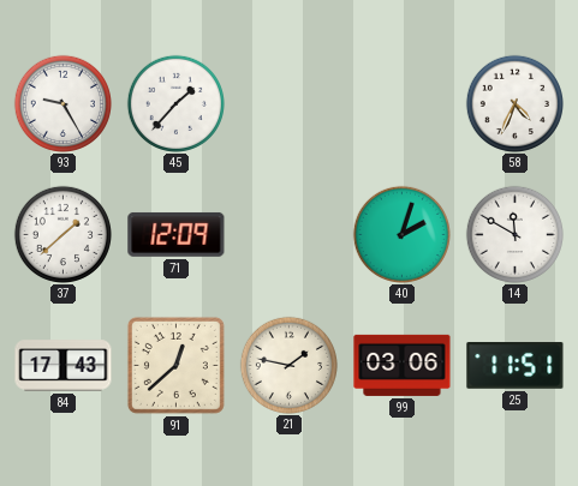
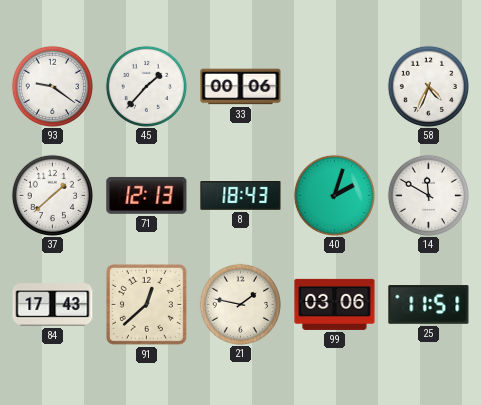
93: 9:25 -> 9:21 (52, 86)
33: none -> 00:06 (241, 87)
71: 12:09 -> 12:13 (147, 195)
8: none -> 18:43 (241, 196)
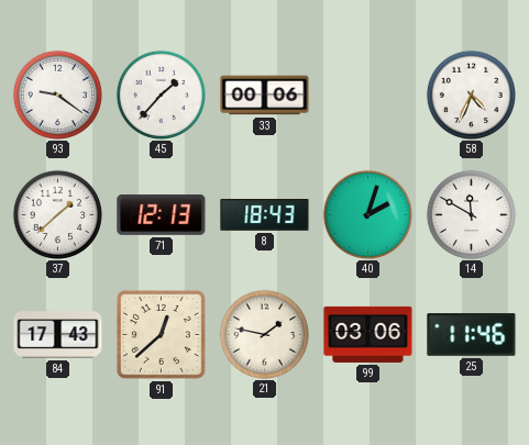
25: 11:51 -> 11:46 (472, 335)
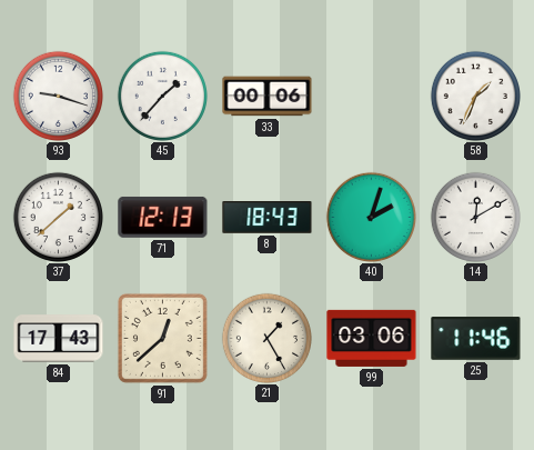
93: 9:21 -> 9:18 (58, 96)
58: 4:34 -> 1:34 (475, 96)
14: 11:50 -> 12:10 (475, 217)
21: 1:47 -> 1:25 (266, 338)
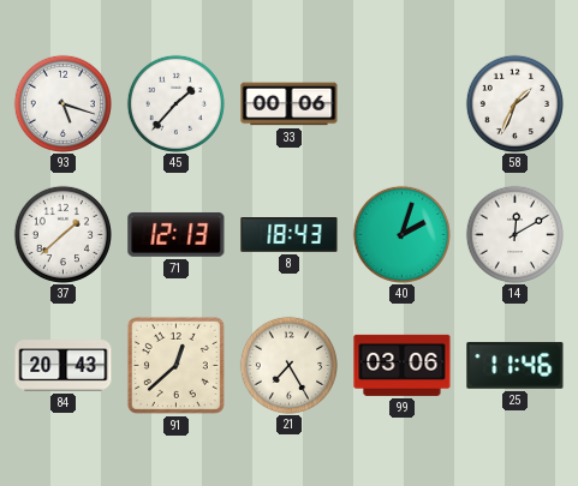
93: 9:18 -> 5:18 (62, 103)
84: 17:43 -> 20:43 (64, 366)
21: 1:25 -> 7:25 (288, 365)
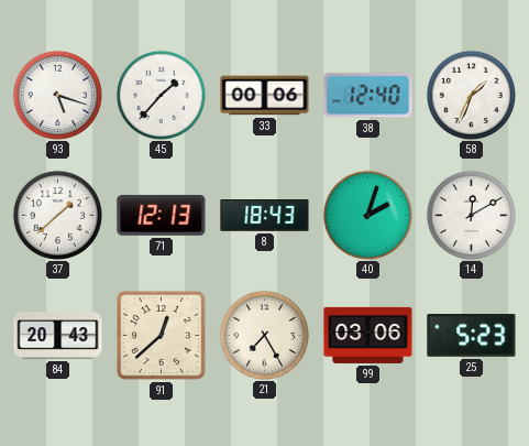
38: none -> 12:40 (368, 96)
25: 11:46 -> 5:23 (472, 336)
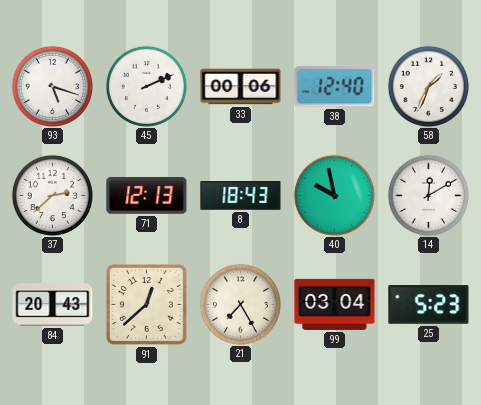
45: 1:37 -> 2:11 (146, 86)
37: 1:38 -> 2:38 (52, 195)
40: 2:03 -> 9:58 (334, 195)
99: 03:06 -> 03:04 (335, 304)
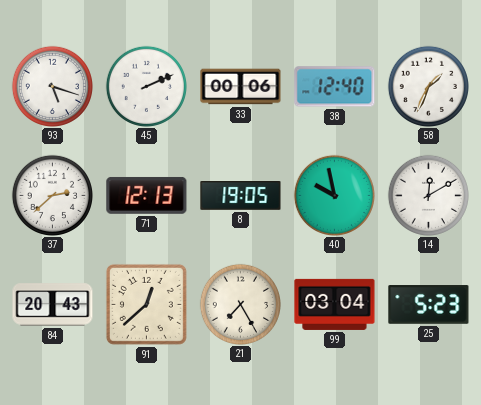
8: 18:43 -> 19:05 (241, 196)
